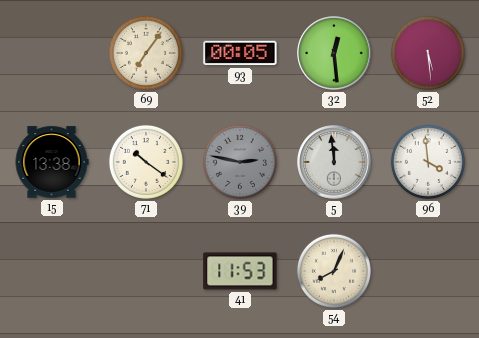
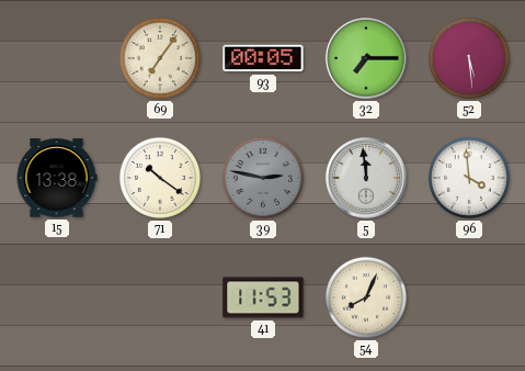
32: 12:29 -> 7:15 (366, 58)
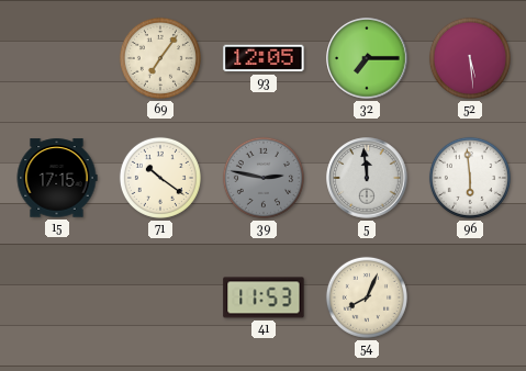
93: 00:05 -> 12:05 (264, 58)
15: 13:38 -> 17:15 (57, 178)
96: 3:59 -> 5:59 (470, 178)
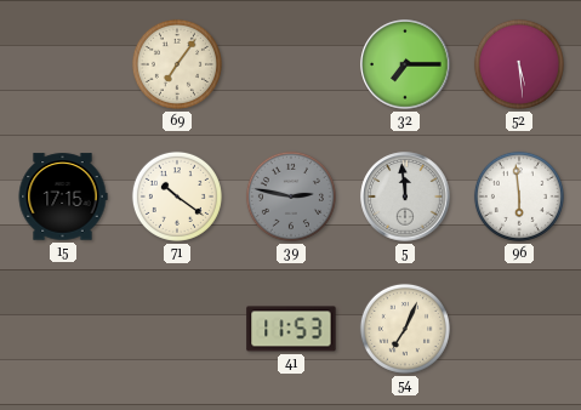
93: 12:05 -> none (264, 58)
54: 8:04 -> 7:04 (405, 329)
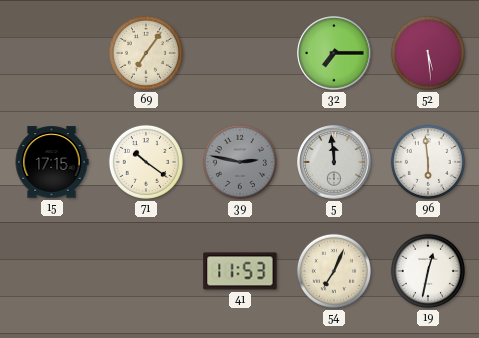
19: none -> 12:32 (428, 271)
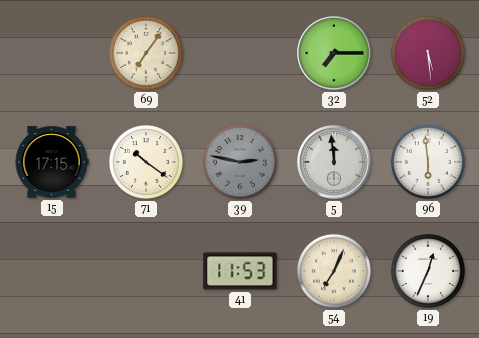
19: 12:32 -> 12:34 (428, 271)
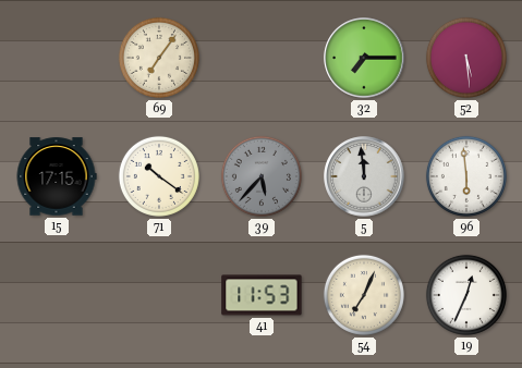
39: 2:47 -> 5:37 (262, 176)
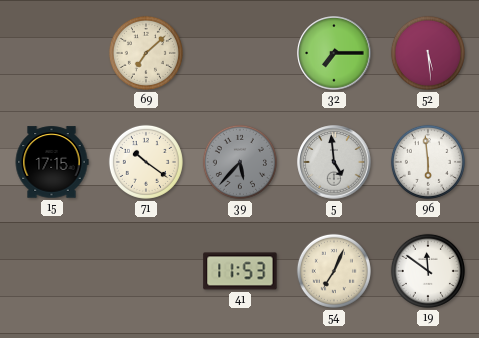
69: 7:06 -> 7:08 (146, 53)
5: 11:59 -> 4:59 (334, 162)
19: 12:34 -> 11:51 (428, 271)
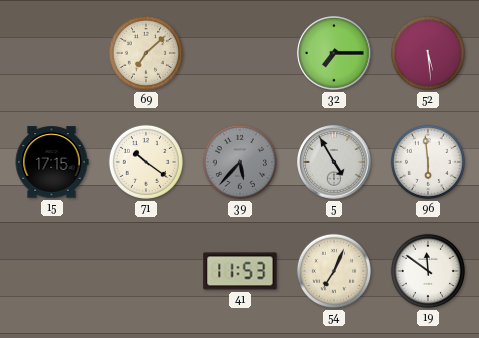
5: 4:59 -> 4:55 (334, 162)
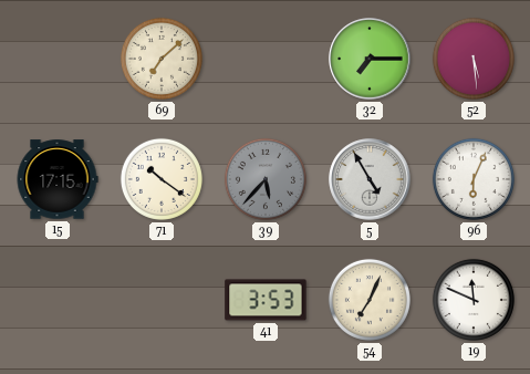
96: 5:59 -> 6:04 (474, 179)
41: 11:53 -> 3:53 (266, 300)
19: 11:51 -> 11:49 (474, 300)
